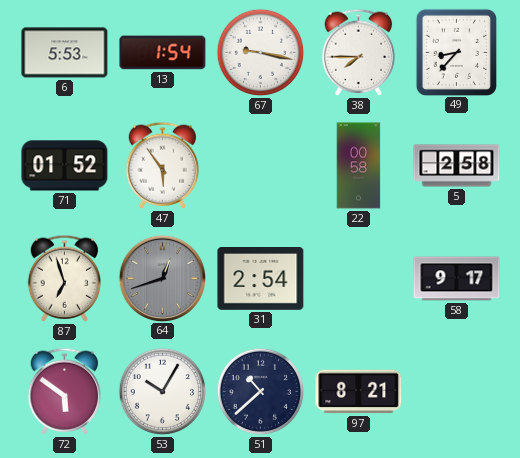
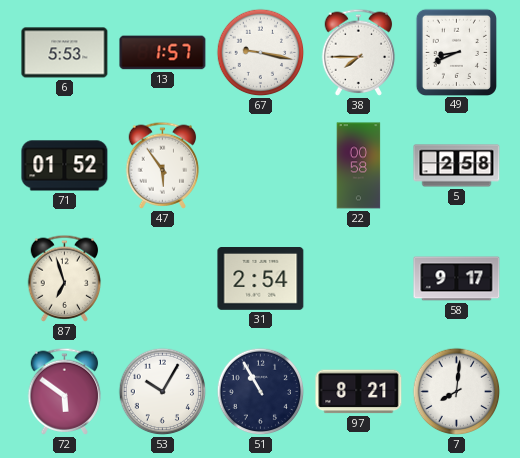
13: 1:54 -> 1:57 (163, 53)
49: 8:37 -> 8:41 (456, 52)
64: 12:42 -> none (162, 278)
51: 10:38 -> 10:55 (261, 392)
7: none -> 8:01 (457, 392)
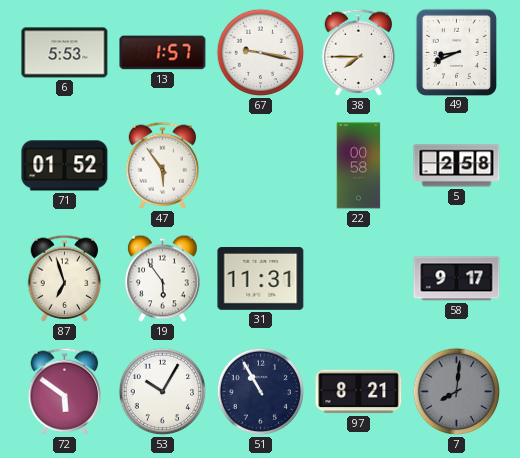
19: none -> 5:54 (163, 279)
31: 2:54 -> 11:31 (261, 279)
7 dial: white -> grey (457, 392)
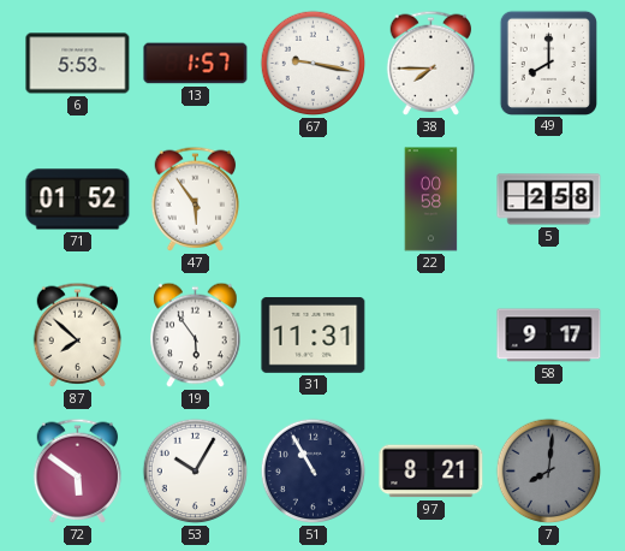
49: 8:41 -> 8:00 (548, 63)
87: 6:57 -> 7:52 (78, 334)
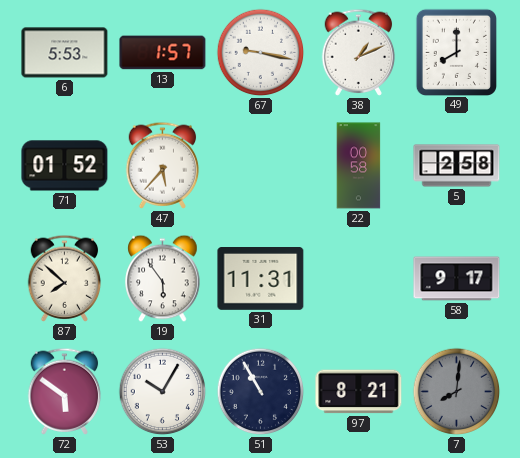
38: 7:45 -> 1:11 (359, 52)
47: 5:54 -> 5:37 (163, 165)
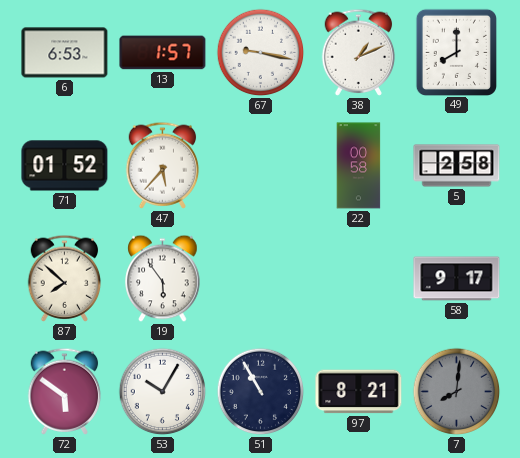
6: 5:53 -> 6:53 (65, 53)
31: 11:31 -> none (261, 279)
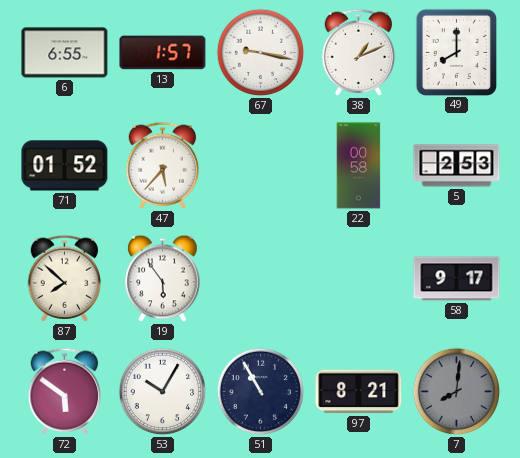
6: 6:53 -> 6:55 (65, 53)
5: 2:58 -> 2:53 (457, 166)
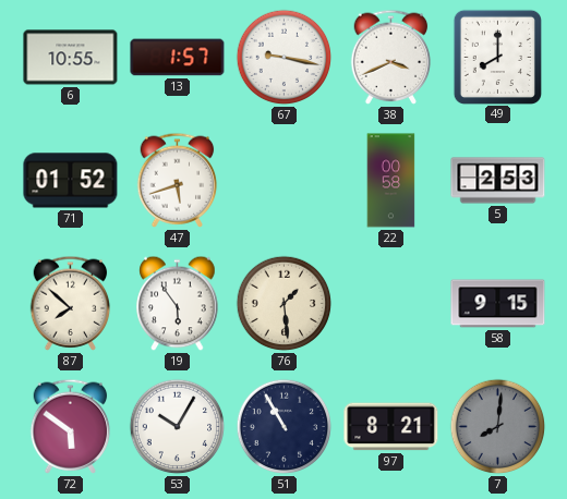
6: 6:55 -> 10:55 (71, 58)
38: 1:11 -> 3:41 (391, 57)
47: 5:37 -> 5:42 (178, 180)
76: none -> 1:29 (285, 304)
58: 9:17 -> 9:15 (498, 304)
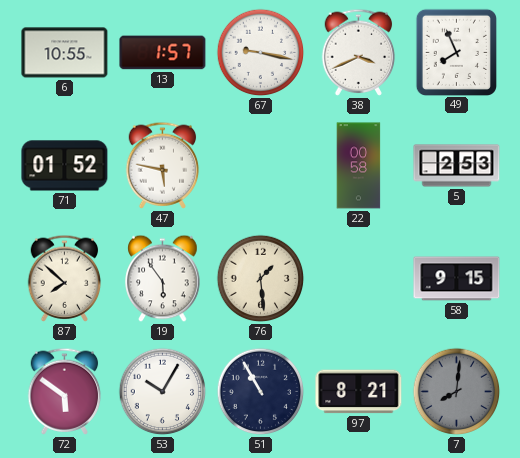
49: 8:00 -> 7:56 (456, 52)
47: 5:42 -> 5:47 (163, 165)
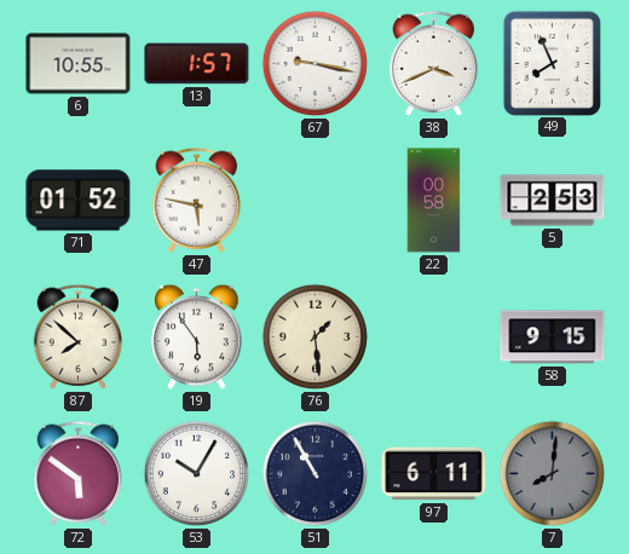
97: 8:21 -> 6:11 (434, 474)
